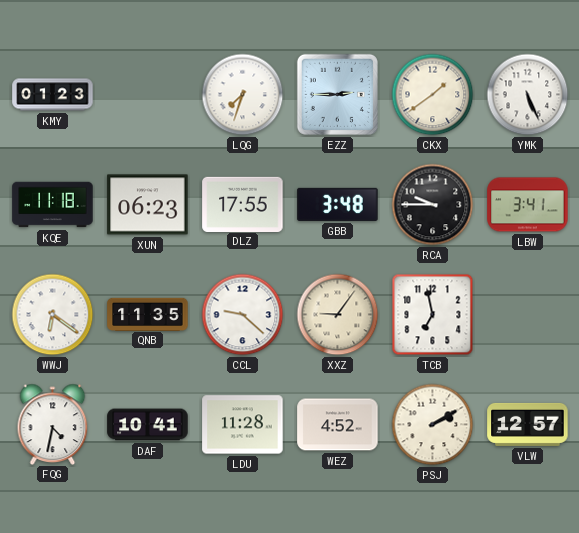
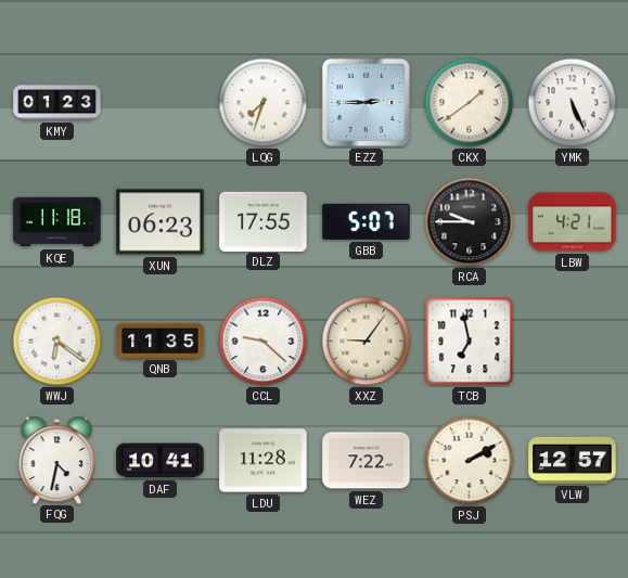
GBB: 3:48 -> 5:07 (367, 221)
LBW: 3:41 -> 4:21 (573, 222)
WEZ: 4:52 -> 7:22 (367, 461)
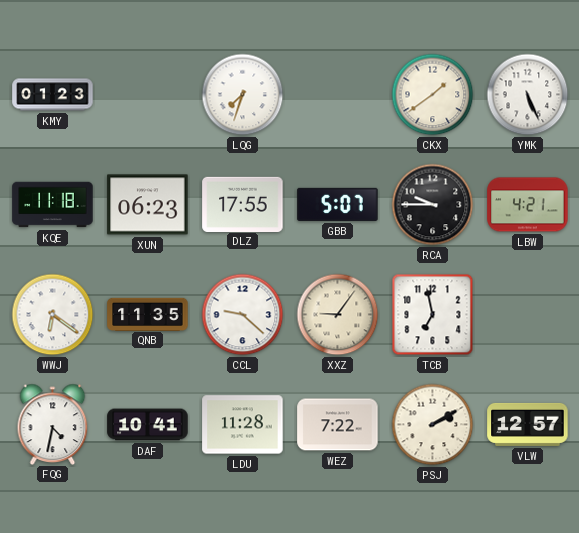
EZZ: 2:45 -> none (366, 102)
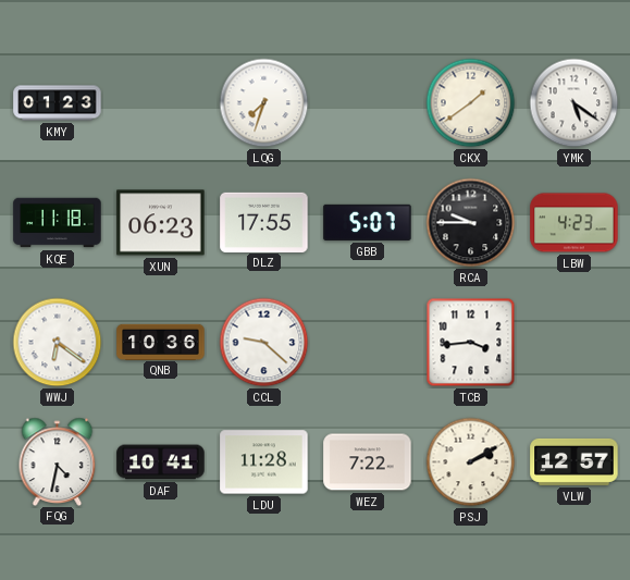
YMK: 5:26 -> 5:21 (575, 103)
LBW: 4:21 -> 4:23 (575, 223)
QNB: 11:35 -> 10:36 (161, 342)
XXZ: 9:06 -> none (338, 315)
TCB: 6:58 -> 3:44 (471, 343)
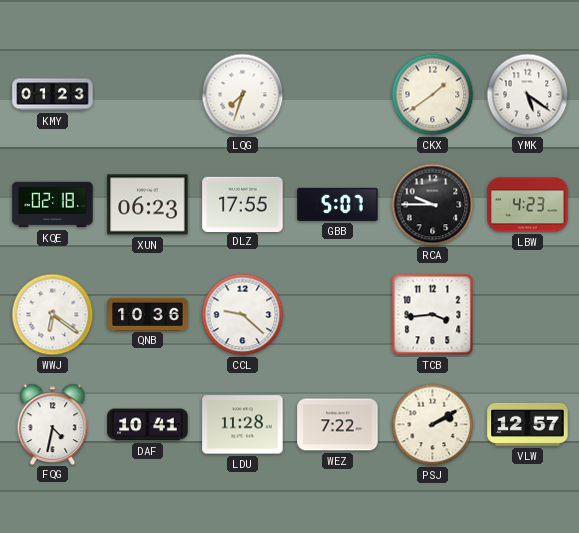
KQE: 11:18 -> 02:18 (53, 205)
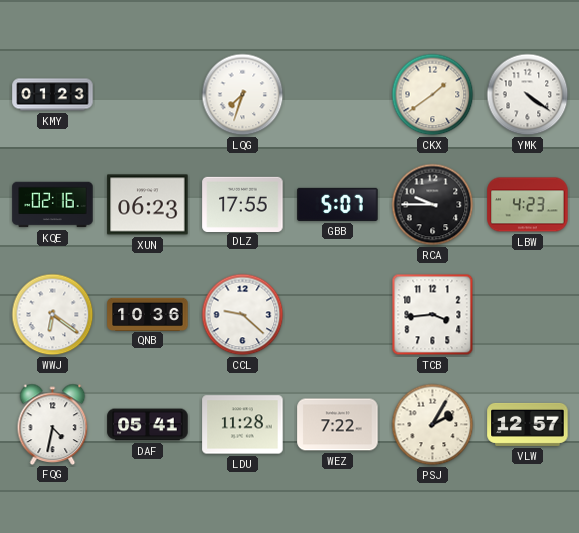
YMK: 5:21 -> 4:21 (528, 95)
KQE: 02:18 -> 02:16 (53, 205)
DAF: 10:41 -> 05:41 (148, 425)
PSJ: 2:10 -> 2:05 (433, 425)
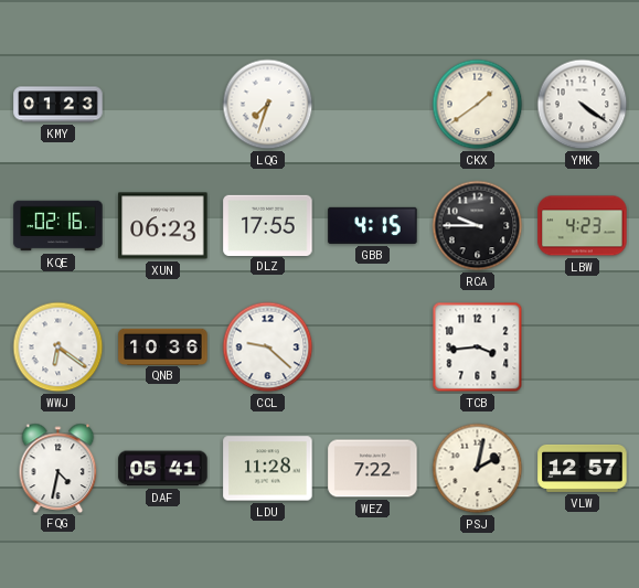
GBB: 5:07 -> 4:15 (373, 225)
PSJ: 2:05 -> 2:02 (478, 469)
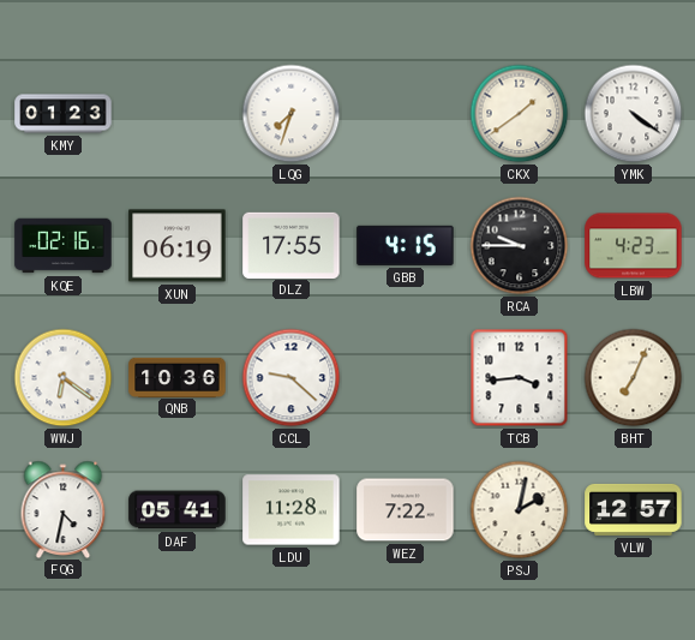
XUN: 06:23 -> 06:19 (178, 246)
BHT: none -> 7:04 (634, 378)
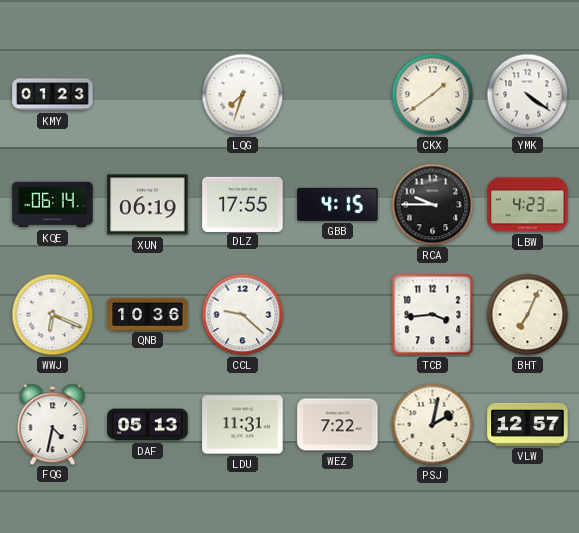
KQE: 02:16 -> 06:14 (53, 205)
WWJ: 6:21 -> 6:19 (53, 315)
DAF: 05:41 -> 05:13 (148, 425)
LDU: 11:28 -> 11:31 (243, 425)
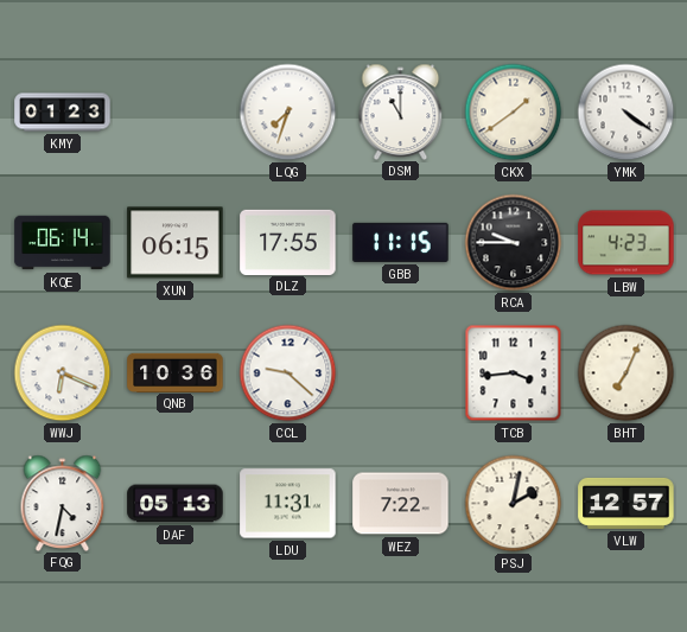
DSM: none -> 11:00 (401, 111)
XUN: 06:19 -> 06:15 (176, 243)
GBB: 4:15 -> 11:15 (401, 242)
